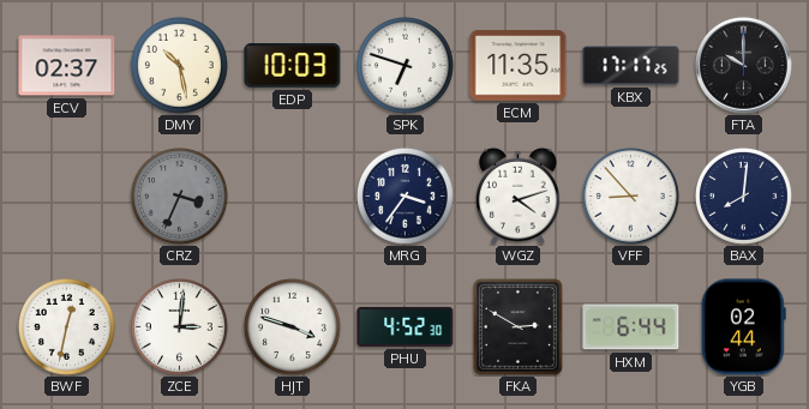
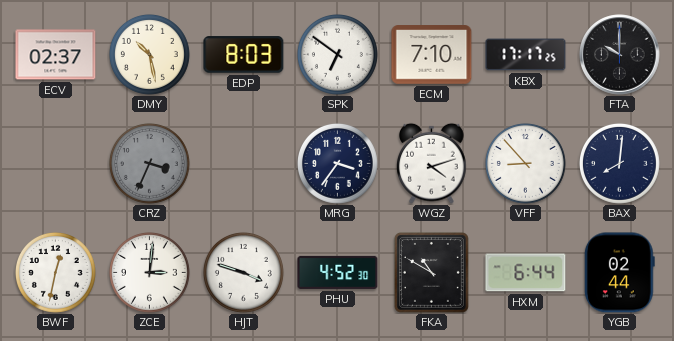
EDP: 10:03 -> 8:03 (244, 55)
SPK: 6:48 -> 6:51 (337, 54)
ECM: 11:35 -> 7:10 (432, 55)
FKA: 2:50 -> 10:50 (431, 272)
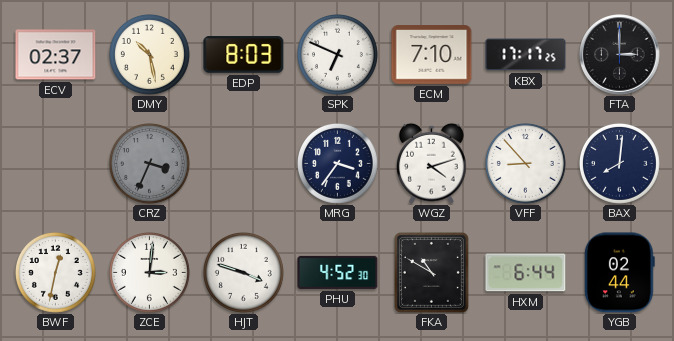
SPK: 6:51 -> 6:49 (337, 54)
FTA: 10:00 -> 3:00 (620, 55)
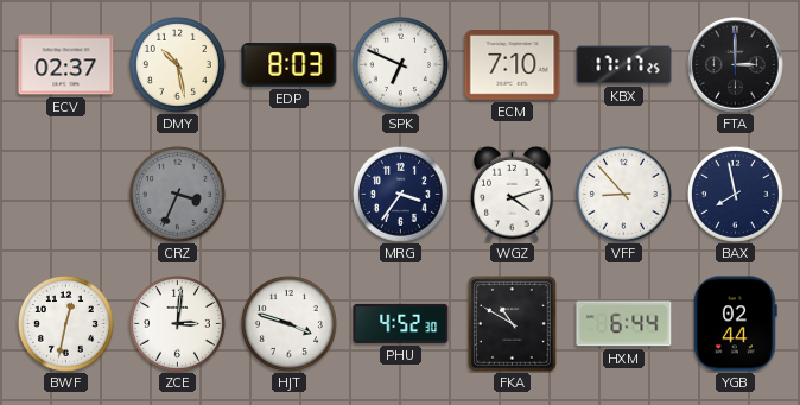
BAX: 8:01 -> 7:58 (735, 194)
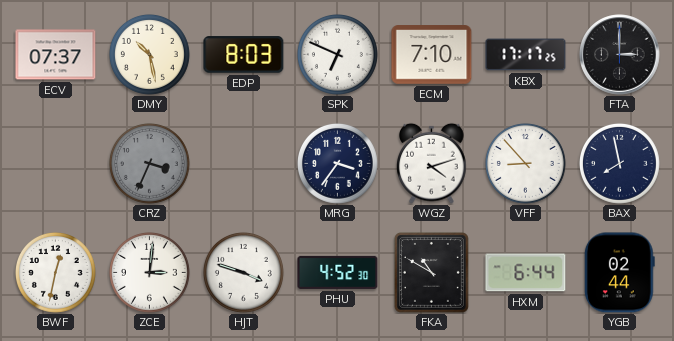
ECV: 02:37 -> 07:37 (56, 55)
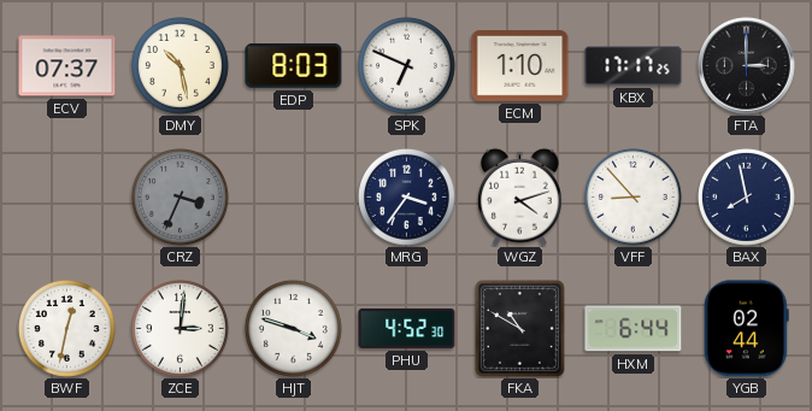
ECM: 7:10 -> 1:10 (520, 66)
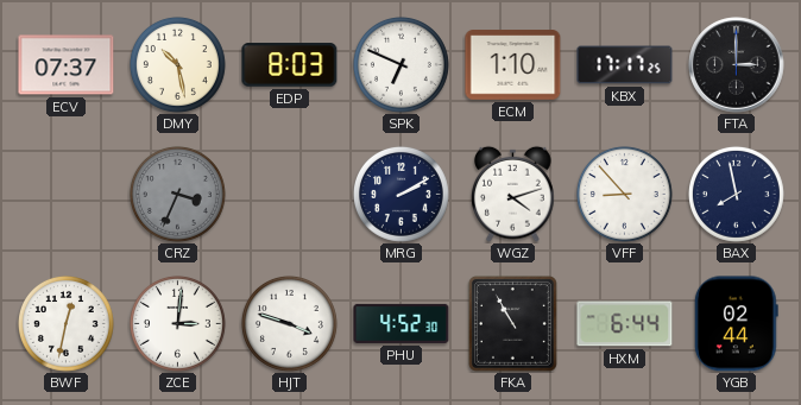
MRG: 3:36 -> 2:10 (400, 194)
FKA: 10:50 -> 10:55 (512, 323)
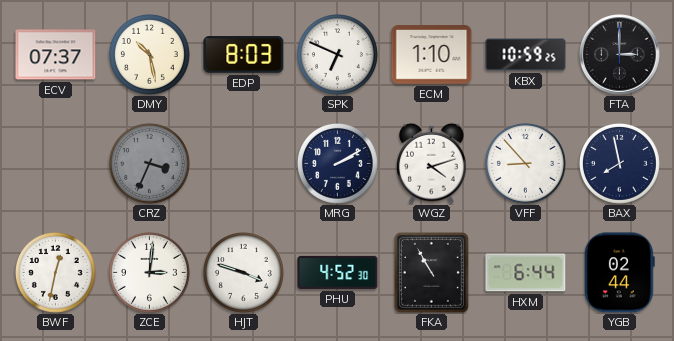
KBX: 17:17 -> 10:59 (526, 55)
